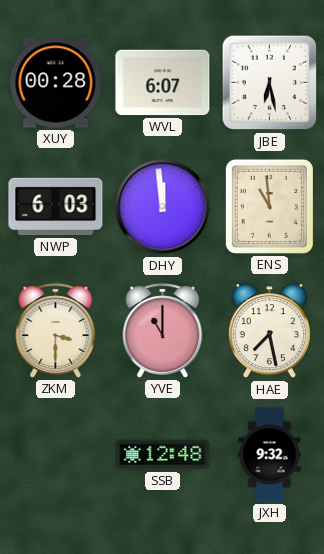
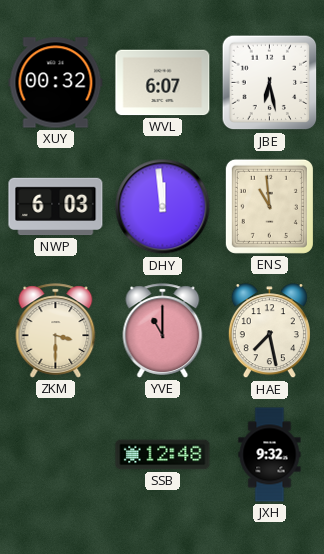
XUY: 00:28 -> 00:32 (56, 83)
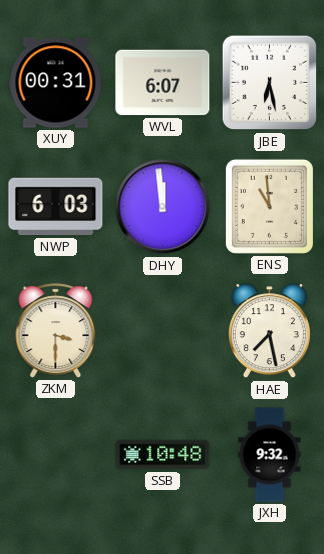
XUY: 00:32 -> 00:31 (56, 83)
YVE: 11:00 -> none (163, 331)
SSB: 12:48 -> 10:48 (163, 455)
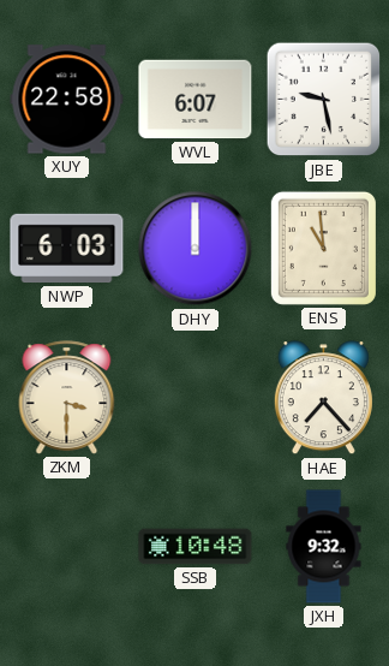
XUY: 00:31 -> 22:58 (67, 100)
JBE: 6:28 -> 9:28 (324, 100)
DHY: 11:59 -> 12:00 (196, 249)
HAE: 7:28 -> 7:23 (323, 398)
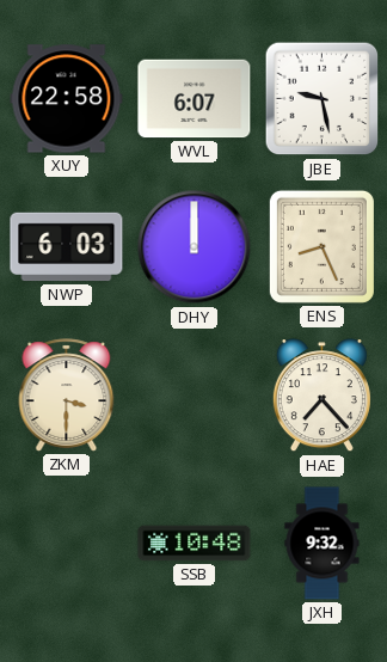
ENS: 10:59 -> 8:26 (321, 246)
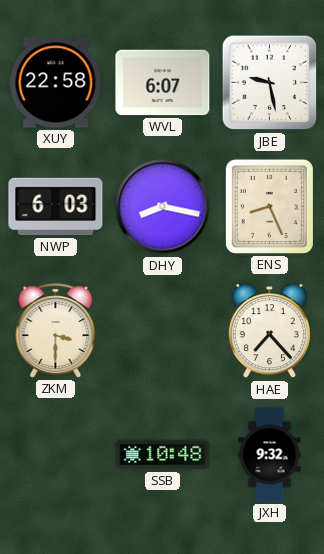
DHY: 12:00 -> 8:17 (163, 207)
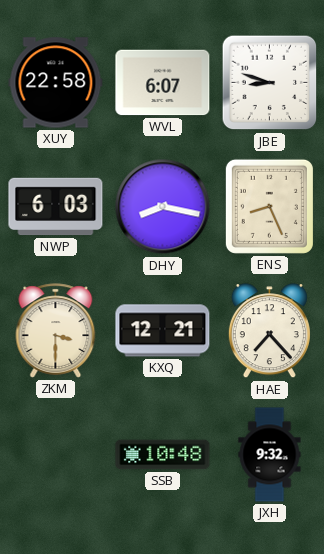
JBE: 9:28 -> 8:48 (270, 83)
KXQ: none -> 12:21 (163, 331)
